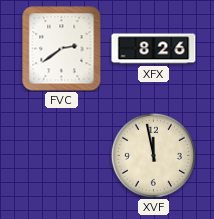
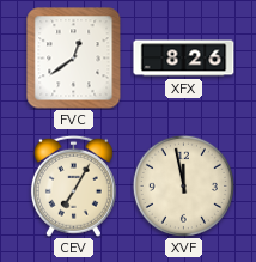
FVC: 2:39 -> 12:39 (74, 59)
CEV: none -> 7:05 (73, 185)
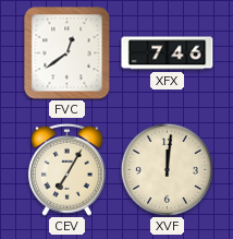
XFX: 8:26 -> 7:46 (168, 53)
XVF: 11:58 -> 12:01 (167, 169)
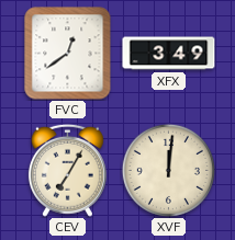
XFX: 7:46 -> 3:49 (169, 54)
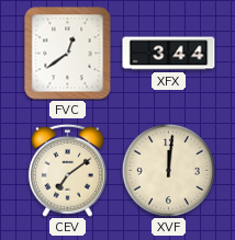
XFX: 3:49 -> 3:44 (169, 54)
CEV: 7:05 -> 7:09 (67, 170)
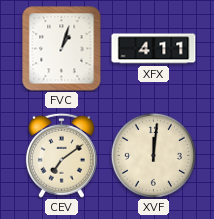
FVC: 12:39 -> 1:03 (62, 49)
XFX: 3:44 -> 4:11 (154, 49)
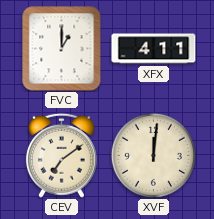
FVC: 1:03 -> 1:00 (62, 49)
